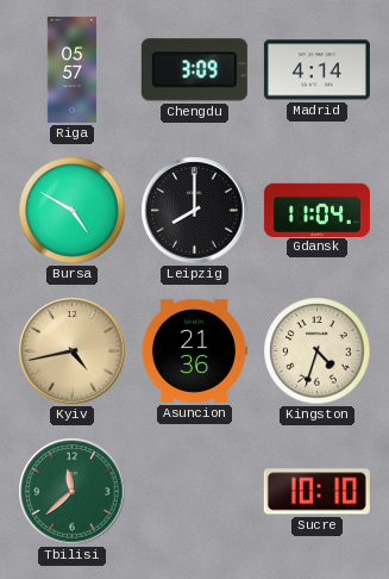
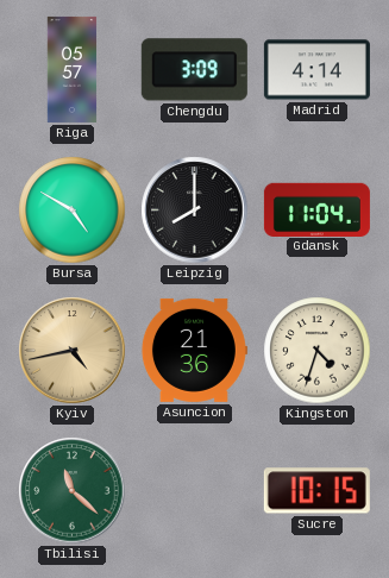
Tbilisi: 11:38 -> 11:22 (73, 491)
Sucre: 10:10 -> 10:15 (316, 491)
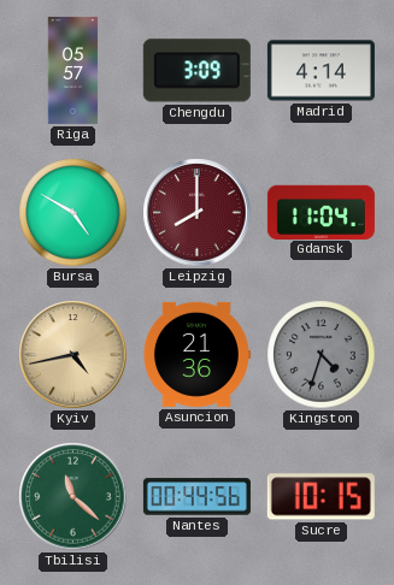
Leipzig dial: black -> burgundy (198, 213)
Kingston dial: cream -> grey (322, 355)
Nantes: none -> 00:44 (196, 497)
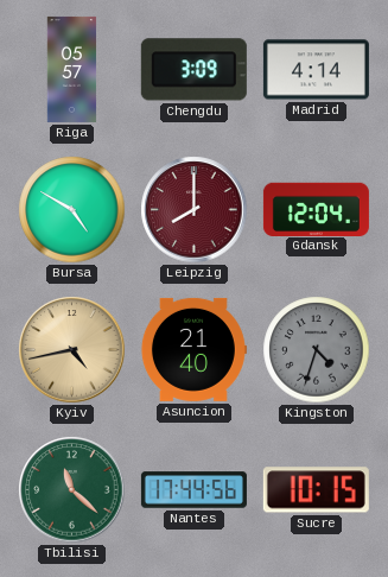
Gdansk: 11:04 -> 12:04 (316, 209)
Asuncion: 21:36 -> 21:40 (193, 349)
Nantes: 00:44 -> 17:44 (193, 490)
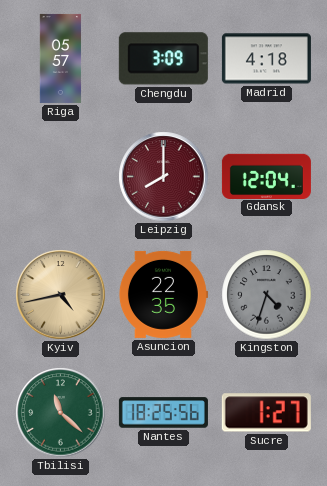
Madrid: 4:14 -> 4:18 (266, 59)
Bursa: 4:50 -> none (72, 210)
Asuncion: 21:40 -> 22:35 (163, 294)
Nantes: 17:44 -> 18:25 (163, 413)
Sucre: 10:15 -> 1:27 (266, 413)
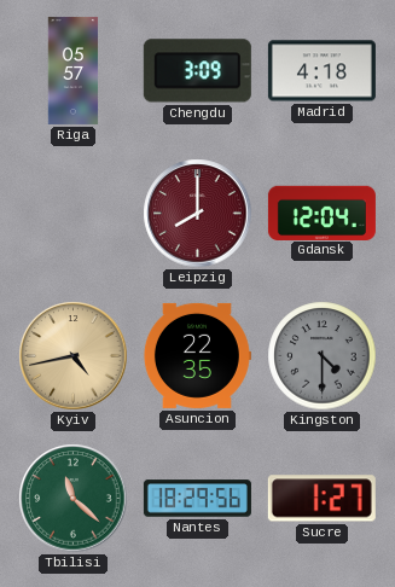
Kingston: 4:33 -> 4:30 (323, 356)
Nantes: 18:25 -> 18:29 (197, 499)
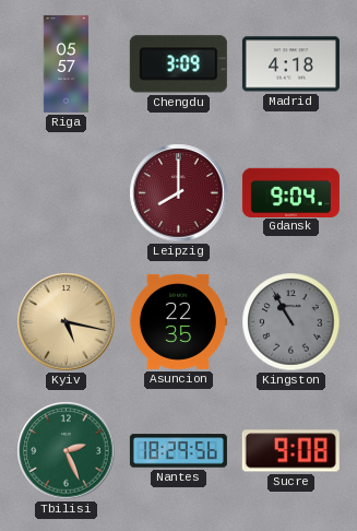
Gdansk: 12:04 -> 9:04 (290, 192)
Kyiv: 4:43 -> 5:17 (67, 322)
Kingston: 4:30 -> 10:55 (291, 322)
Tbilisi: 11:22 -> 2:26 (67, 451)
Sucre: 1:27 -> 9:08 (290, 451)
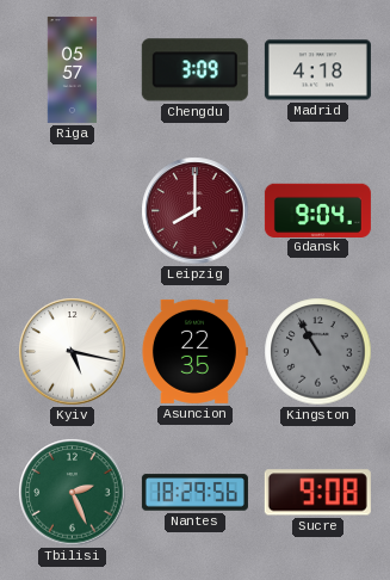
Kyiv dial: champagne -> white (73, 352)
